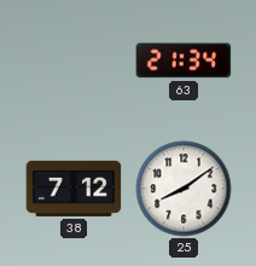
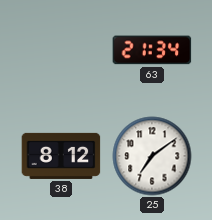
38: 7:12 -> 8:12 (61, 156)
25: 8:09 -> 7:09 (152, 156)
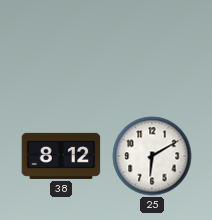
63: 21:34 -> none (152, 50)
25: 7:09 -> 6:10 (152, 156)
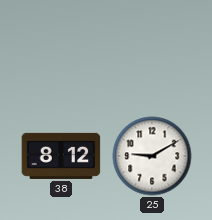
25: 6:10 -> 9:10 (152, 156)
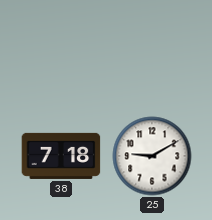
38: 8:12 -> 7:18 (61, 156)
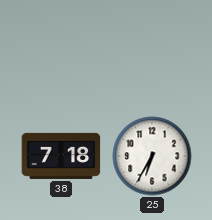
25: 9:10 -> 6:35 (152, 156)
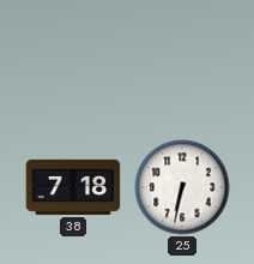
25: 6:35 -> 6:32 (182, 187)
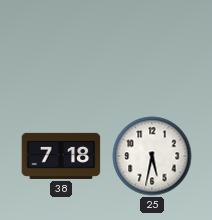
25: 6:32 -> 5:32 (152, 156)
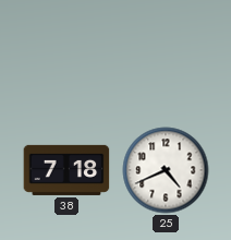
25: 5:32 -> 4:41 (166, 170)
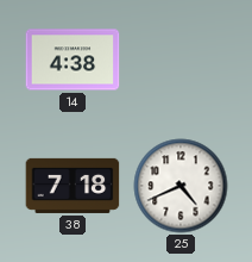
14: none -> 4:38 (73, 60)
